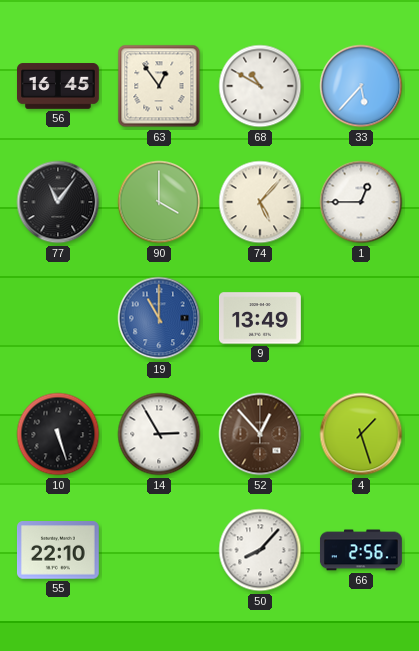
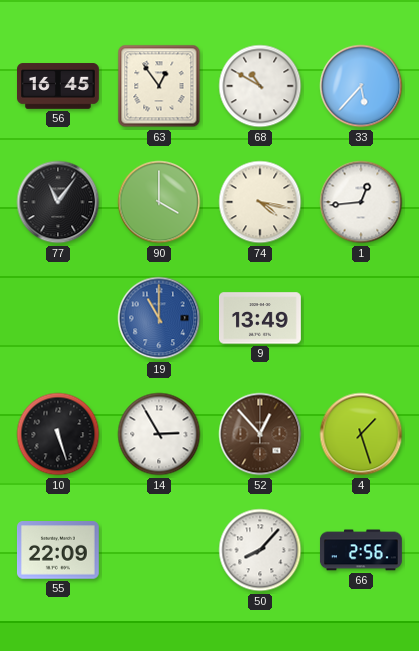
74: 5:07 -> 4:17 (260, 202)
1: 12:45 -> 12:44 (361, 202)
55: 22:10 -> 22:09 (58, 550)
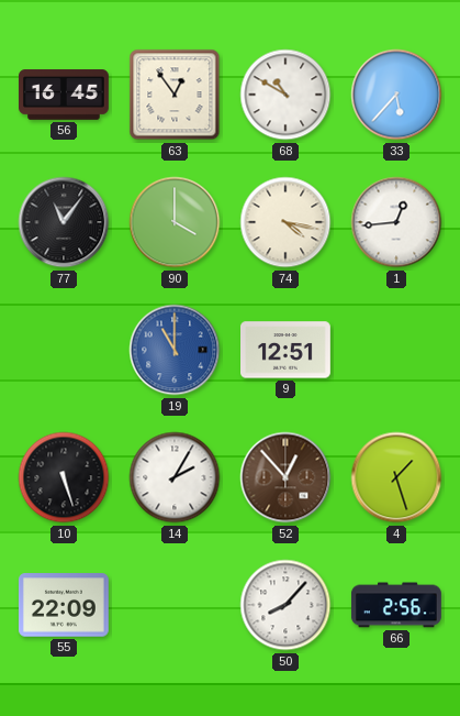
9: 13:49 -> 12:51 (287, 350)
14: 2:55 -> 2:05 (175, 477)
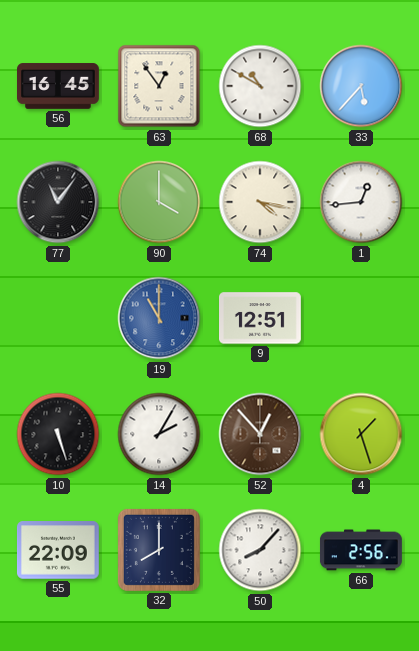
32: none -> 8:00 (159, 550)
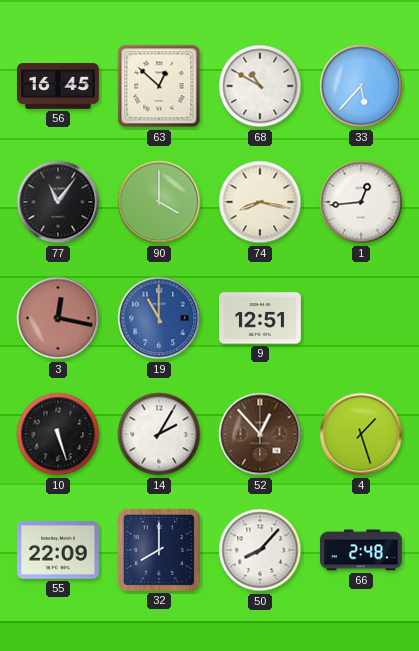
63: 12:54 -> 12:52 (159, 86)
74: 4:17 -> 8:17 (260, 202)
3: none -> 12:17 (58, 318)
66: 2:56 -> 2:48 (361, 550)
